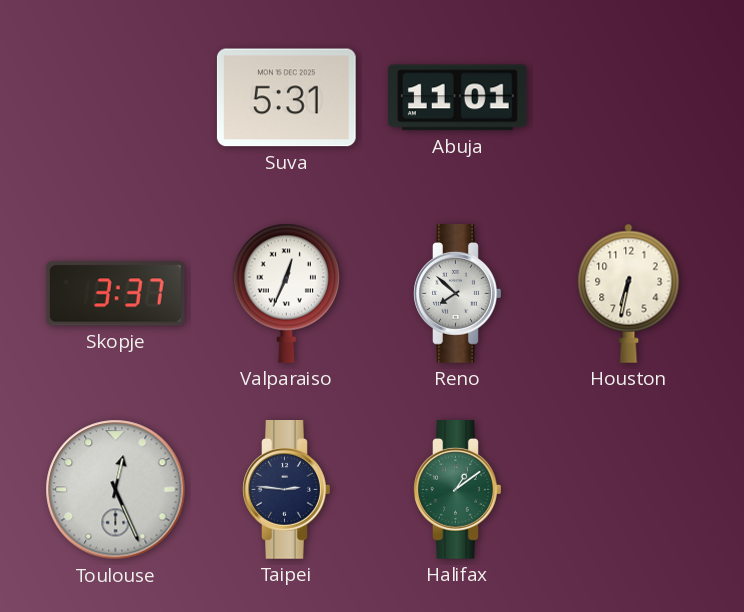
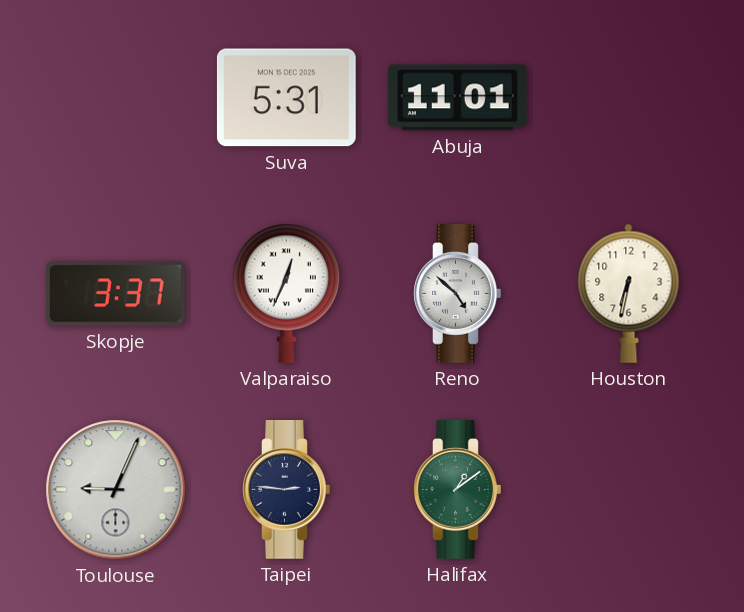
Reno: 7:52 -> 4:52 (458, 294)
Toulouse: 12:26 -> 9:04 (116, 490)
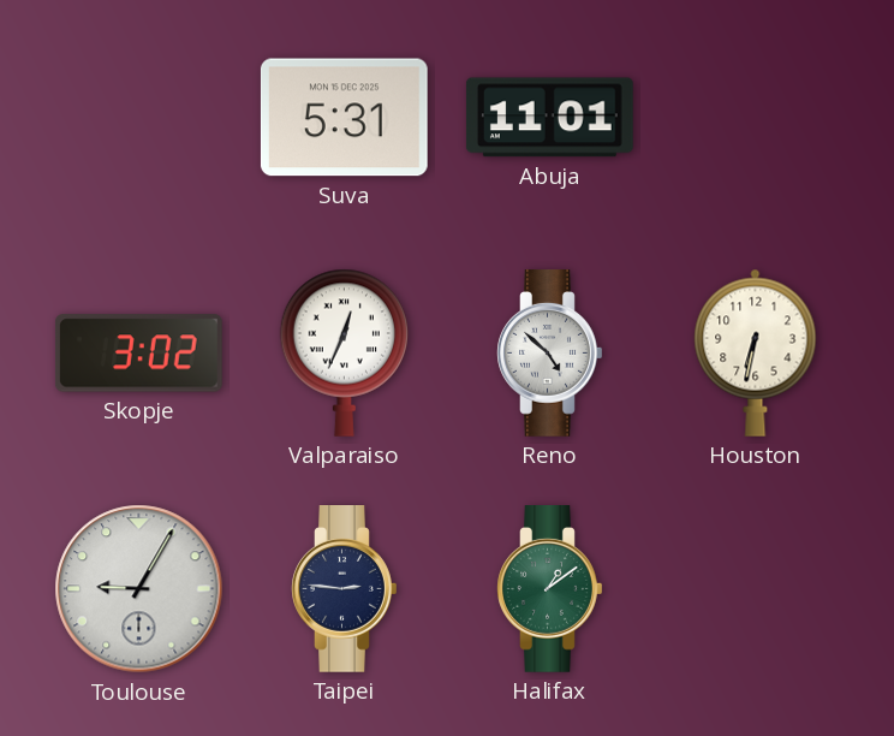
Skopje: 3:37 -> 3:02 (138, 354)
Toulouse: 9:04 -> 9:05 (139, 589)
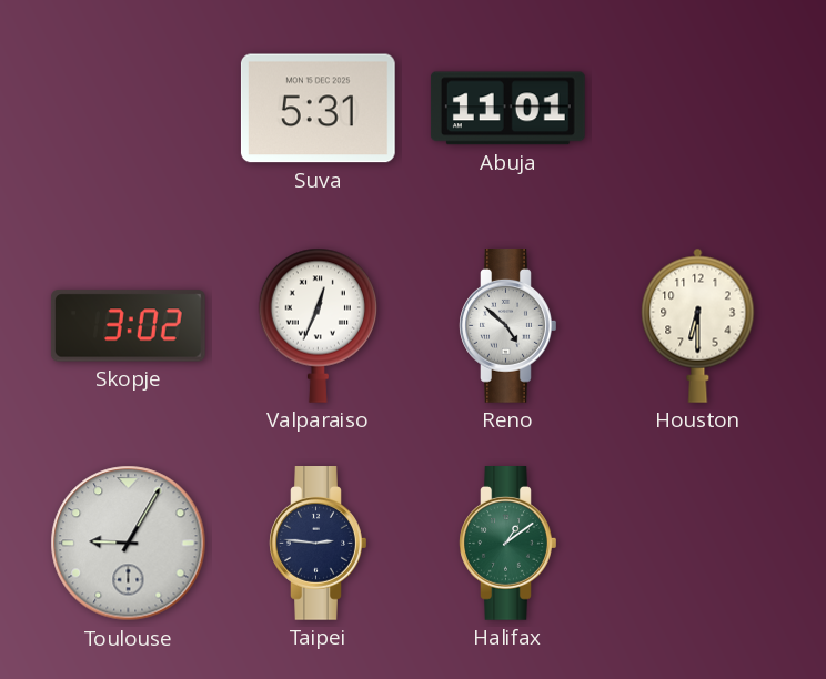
Houston: 6:32 -> 6:30 (698, 325)
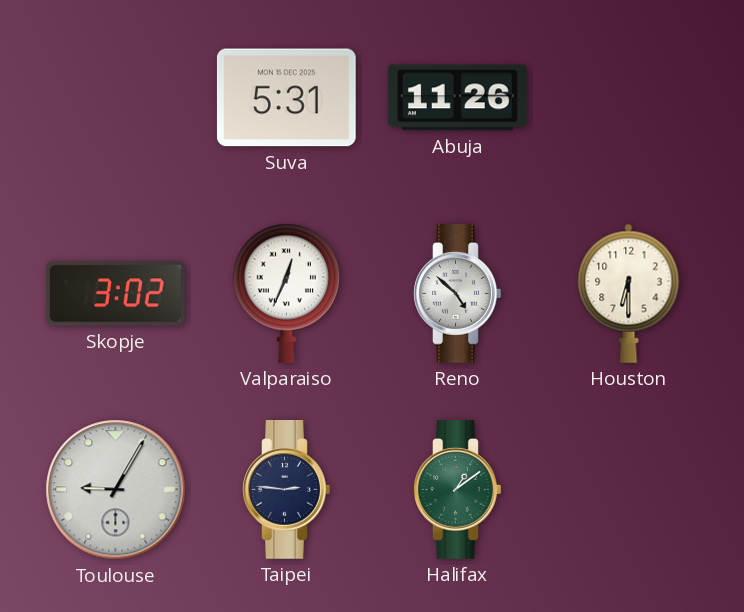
Abuja: 11:01 -> 11:26 (457, 98)
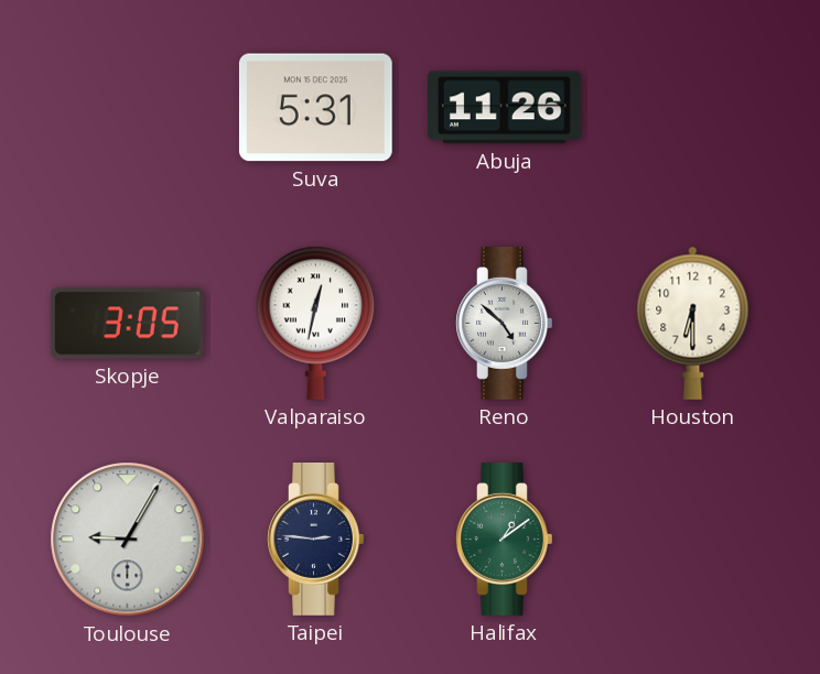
Skopje: 3:02 -> 3:05 (127, 324)
Valparaiso: 12:34 -> 12:32 (315, 323)
